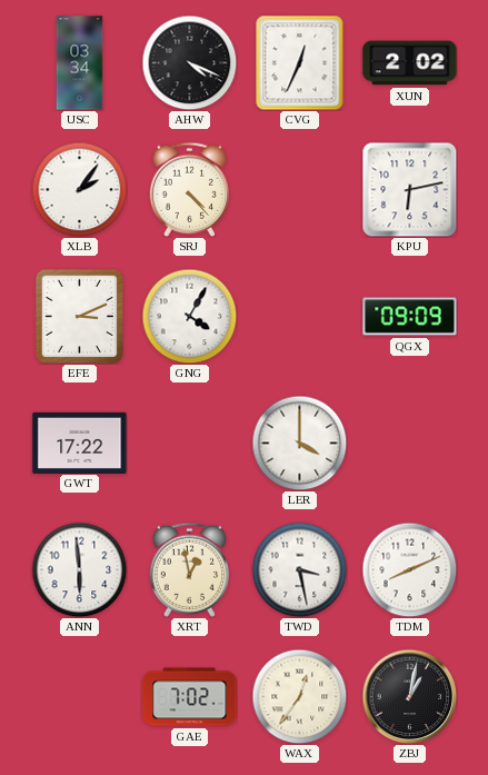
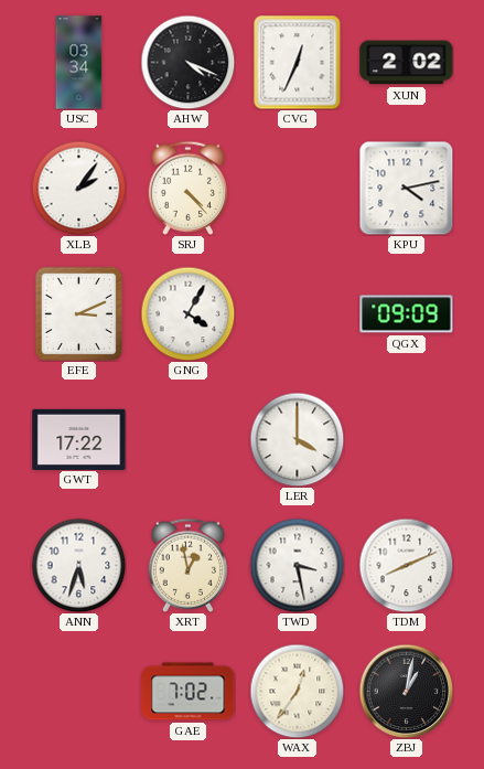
KPU: 6:13 -> 4:13 (406, 188)
ANN: 5:59 -> 5:33 (78, 565)
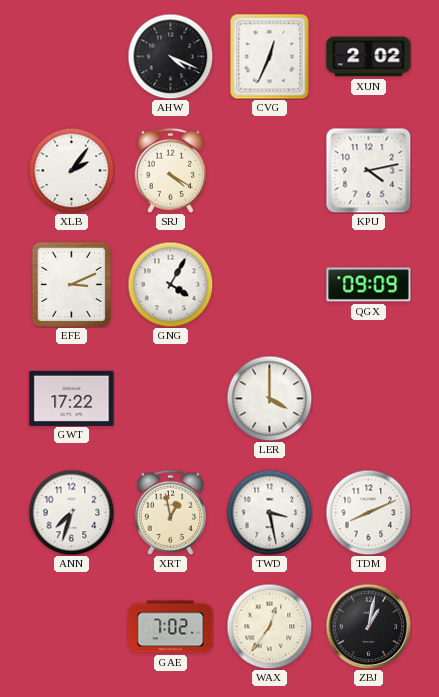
USC: 03:34 -> none (79, 63)
SRJ: 4:23 -> 4:20 (170, 170)
ANN: 5:33 -> 7:33 (71, 512)
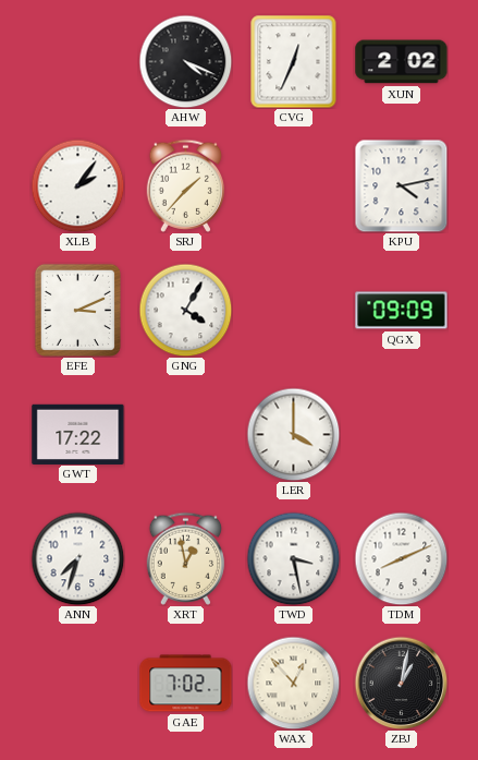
SRJ: 4:20 -> 1:37 (185, 185)
WAX: 12:36 -> 12:53 (293, 683)
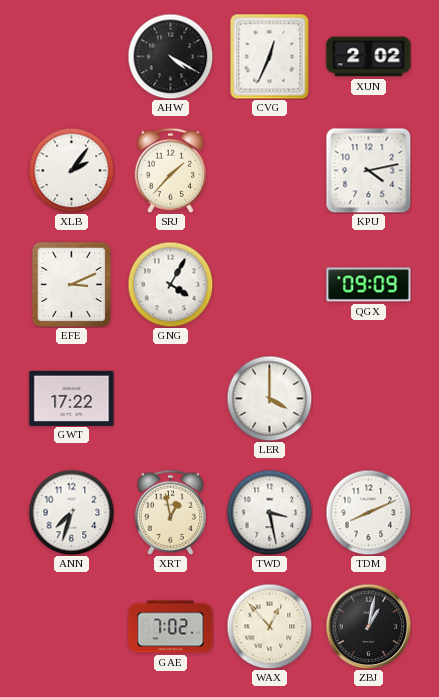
AHW: 4:19 -> 4:20 (170, 56)
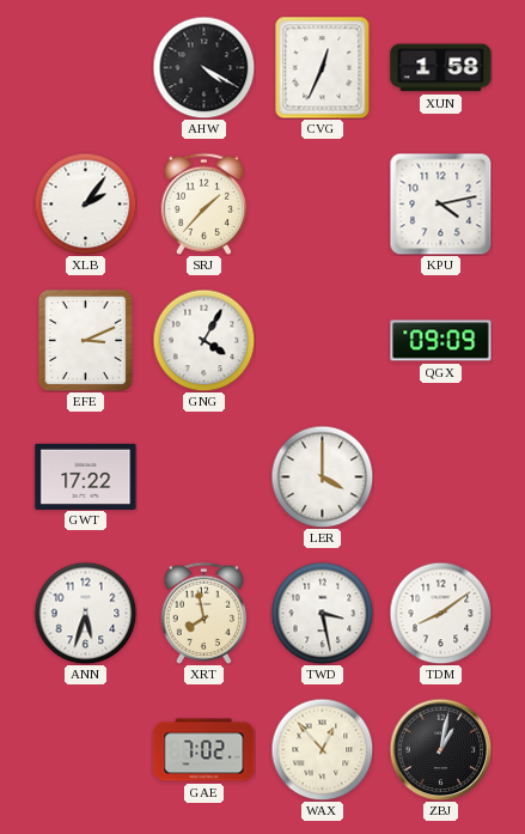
XUN: 2:02 -> 1:58 (441, 68)
ANN: 7:33 -> 5:33 (85, 613)
XRT: 12:58 -> 7:58 (203, 613)
TDM: 8:11 -> 8:09 (440, 613)
